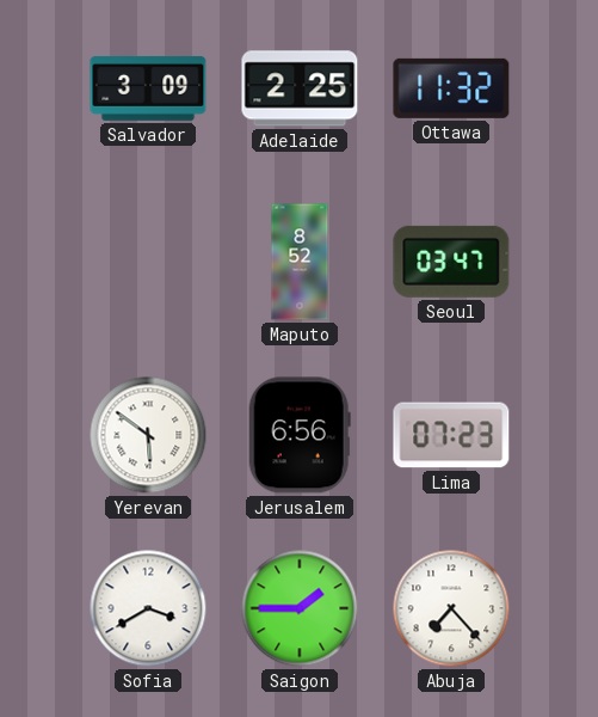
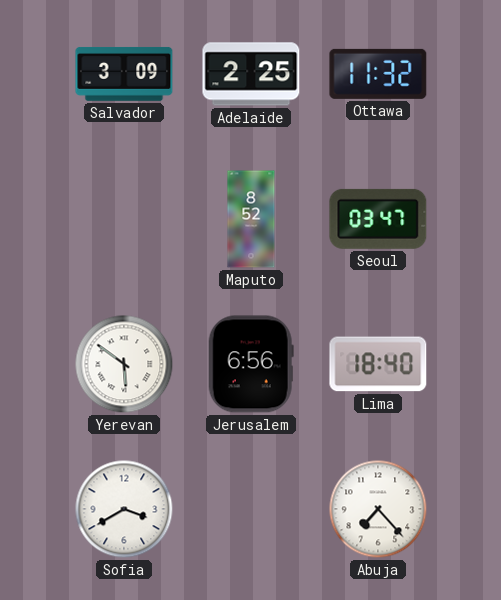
Lima: 07:23 -> 18:40 (378, 364)
Saigon: 1:45 -> none (300, 608)
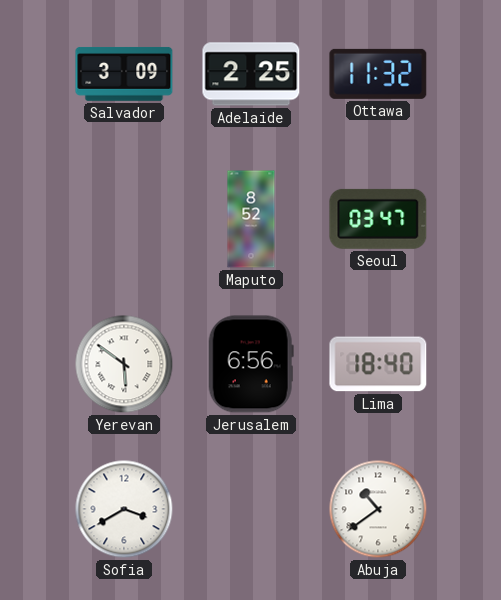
Abuja: 7:23 -> 10:39 (378, 509)
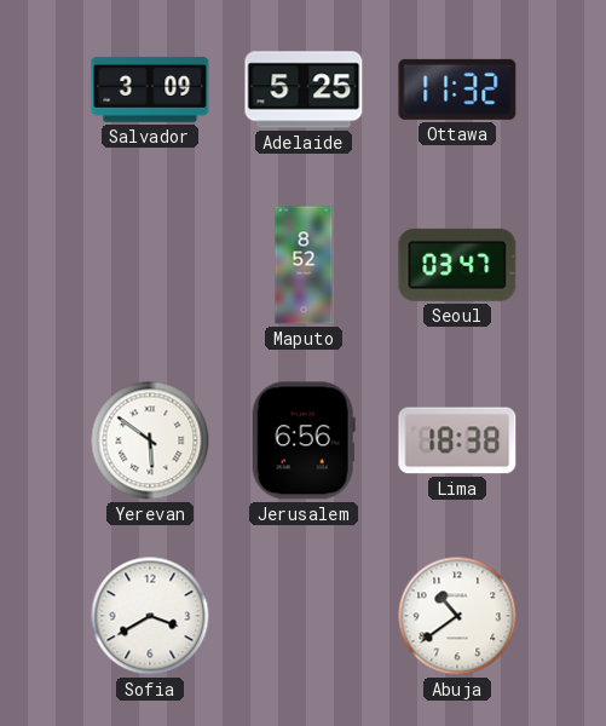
Adelaide: 2:25 -> 5:25 (304, 90)
Lima: 18:40 -> 18:38 (457, 440)
